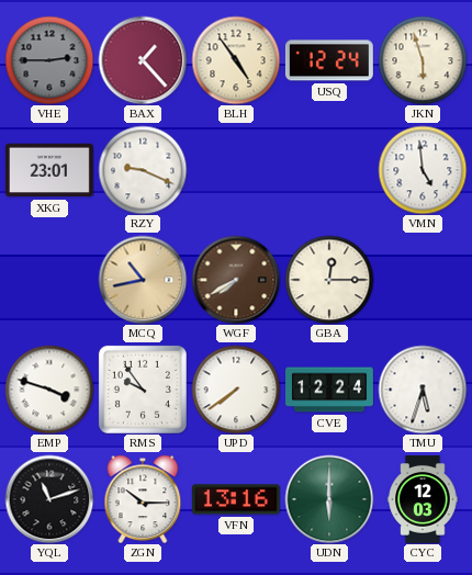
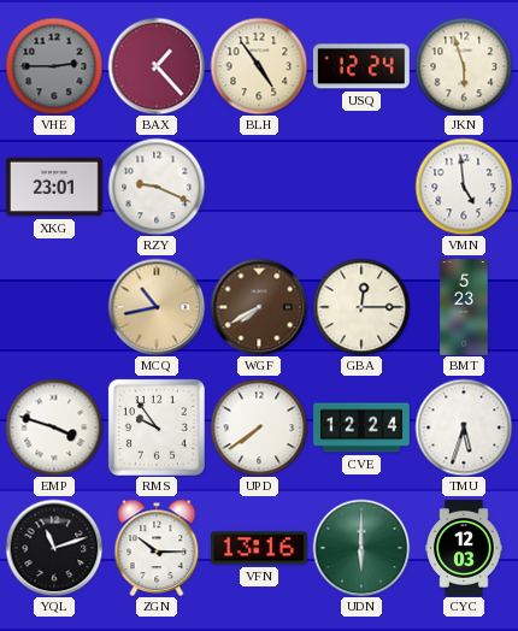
BMT: none -> 5:23 (464, 308)
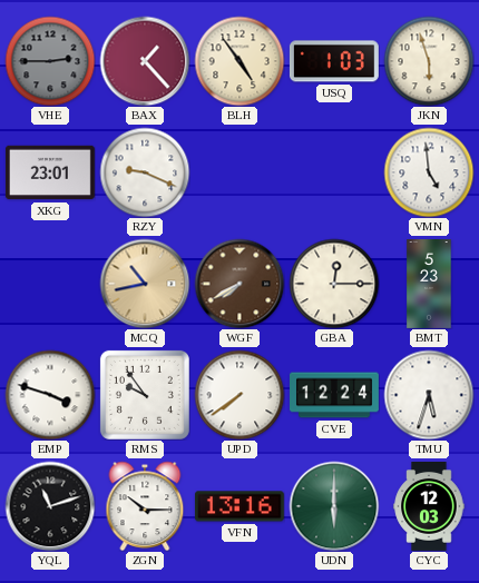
USQ: 12:24 -> 1:03 (334, 61)
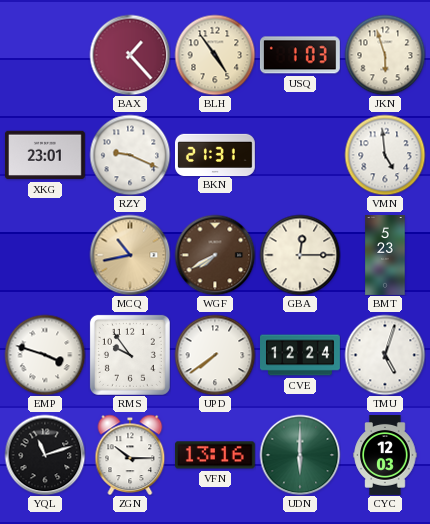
VHE: 2:45 -> none (50, 61)
BKN: none -> 21:31 (216, 154)
TMU: 5:33 -> 5:03 (385, 355)
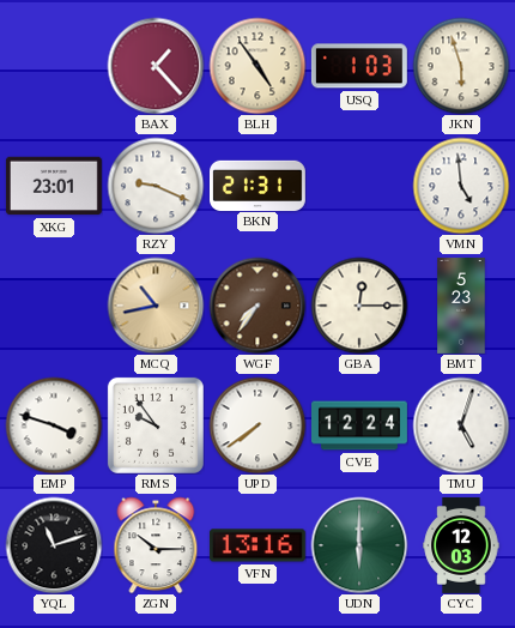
WGF: 7:40 -> 7:36 (257, 306)
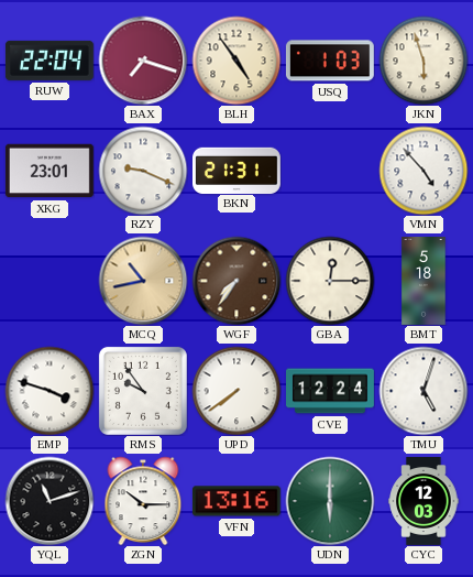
RUW: none -> 22:04 (50, 61)
BAX: 1:23 -> 7:18 (143, 61)
VMN: 4:59 -> 4:53 (424, 171)
BMT: 5:23 -> 5:18 (424, 282)
